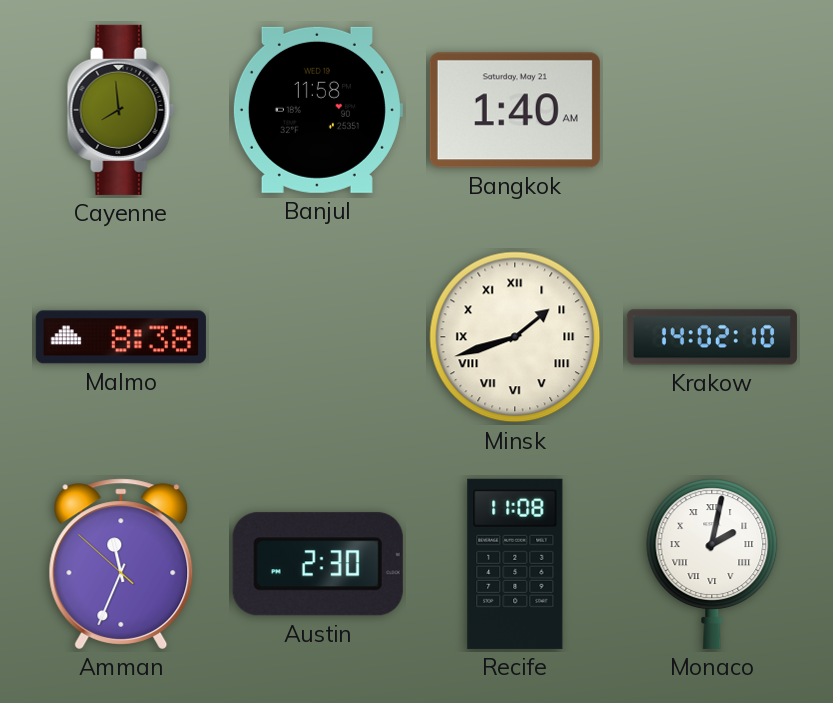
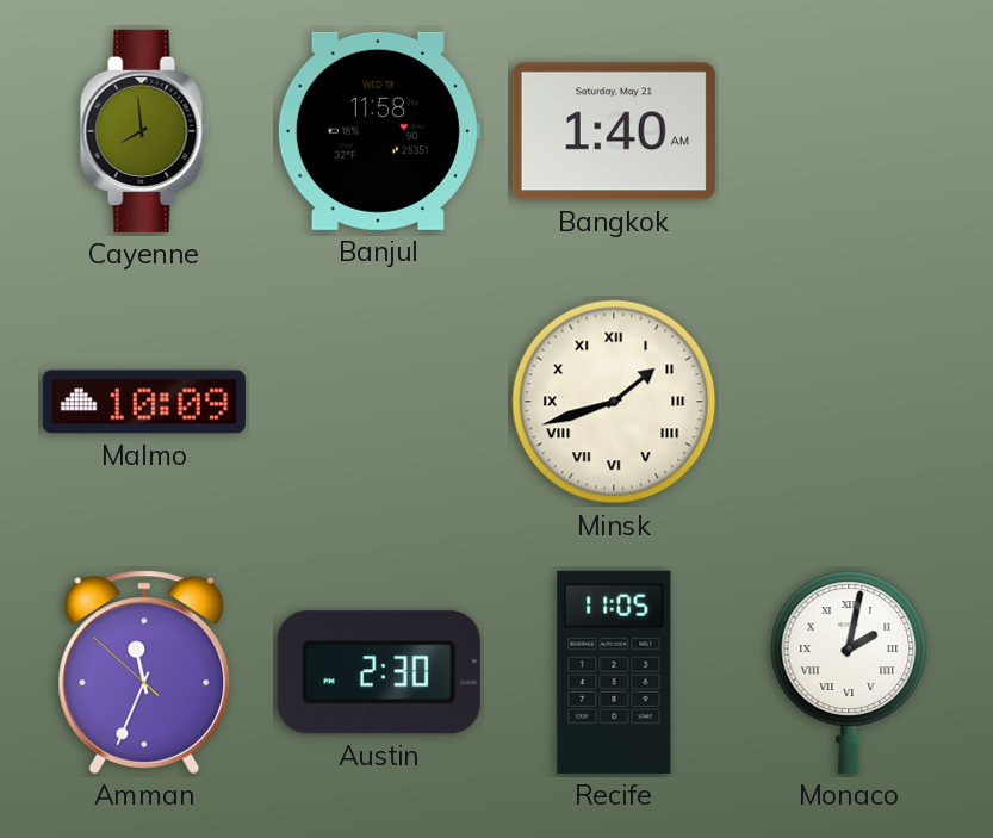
Malmo: 8:38 -> 10:09 (144, 402)
Krakow: 14:02 -> none (712, 337)
Recife: 11:08 -> 11:05 (614, 672)
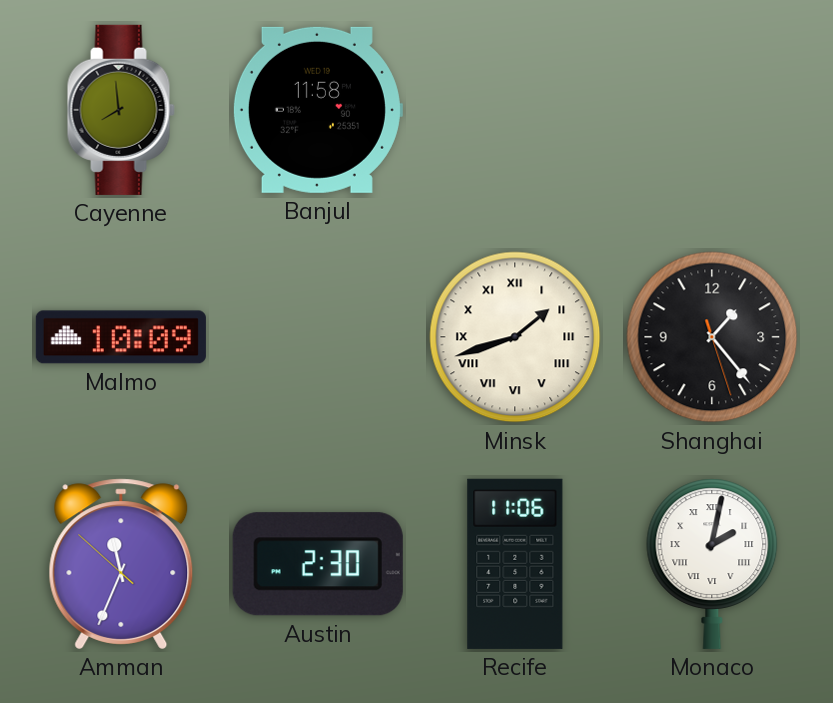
Bangkok: 1:40 -> none (614, 131)
Shanghai: none -> 1:23 (712, 337)
Recife: 11:05 -> 11:06 (515, 564)
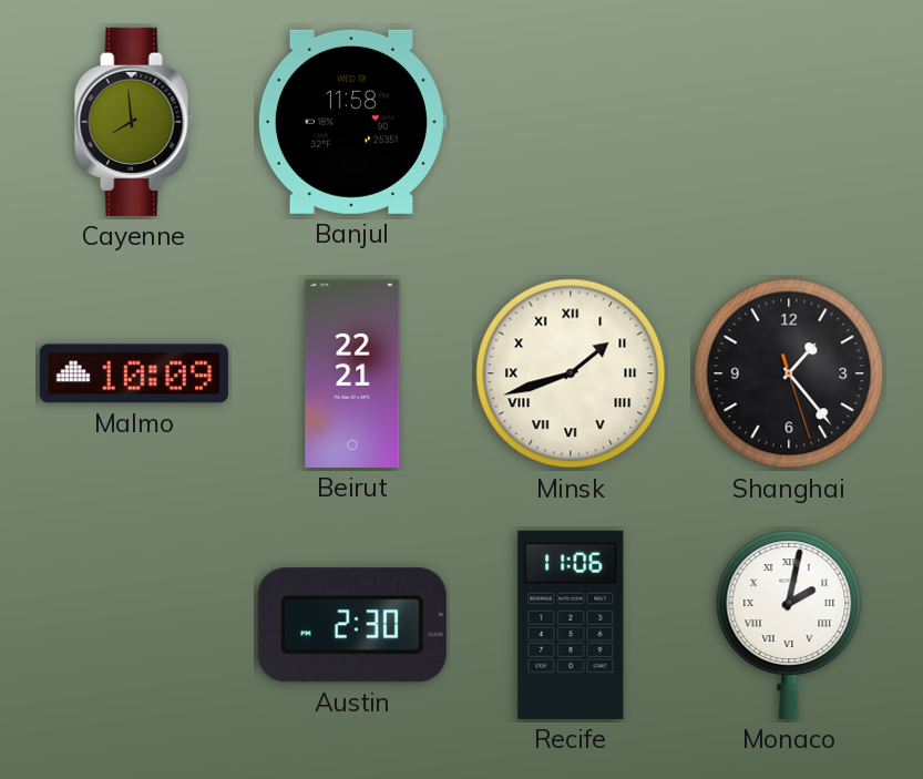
Beirut: none -> 22:21 (352, 373)
Amman: 11:33 -> none (121, 564)
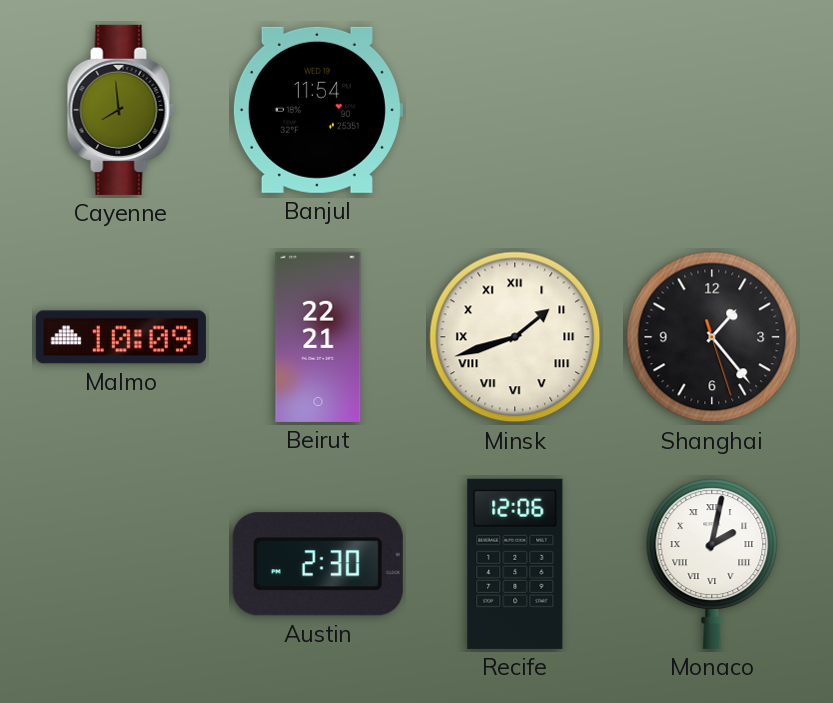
Banjul: 11:58 -> 11:54 (317, 110)
Recife: 11:06 -> 12:06 (515, 564)
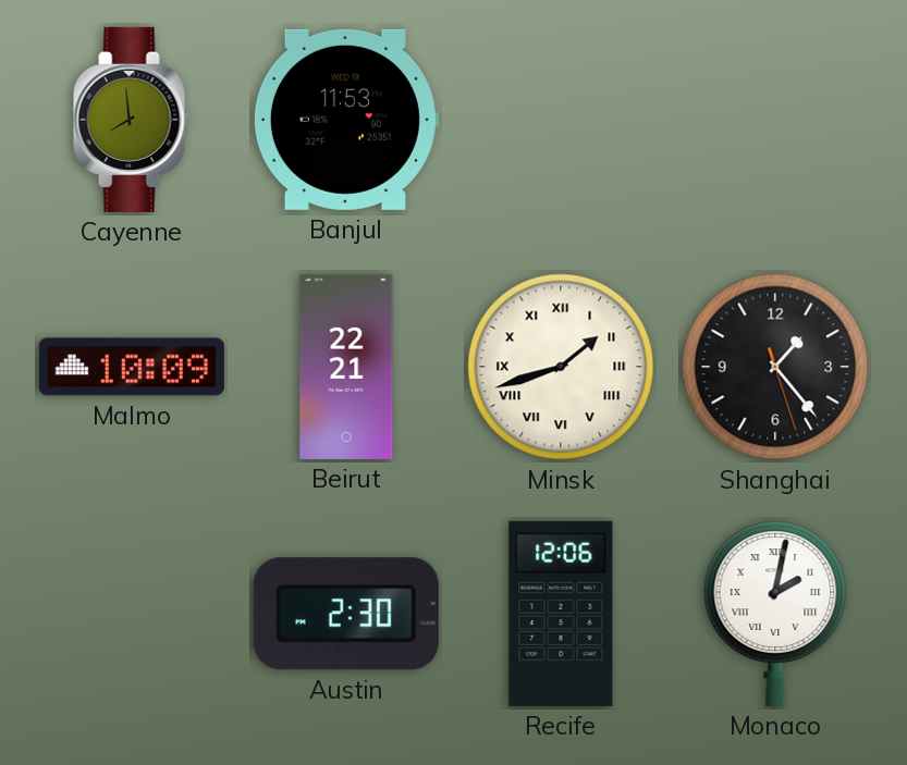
Banjul: 11:54 -> 11:53 (345, 120)
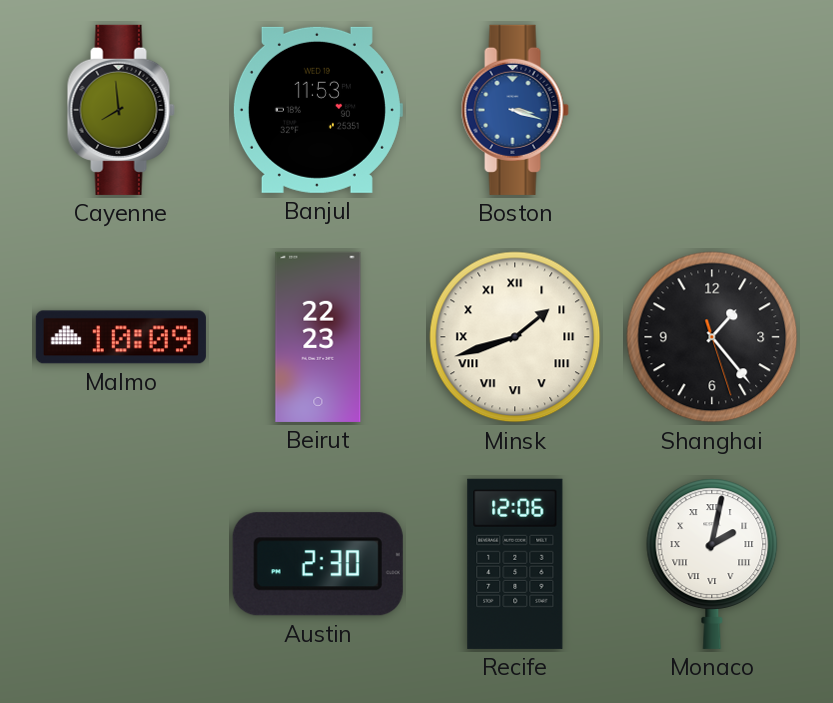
Boston: none -> 3:18 (515, 110)
Beirut: 22:21 -> 22:23 (318, 337)
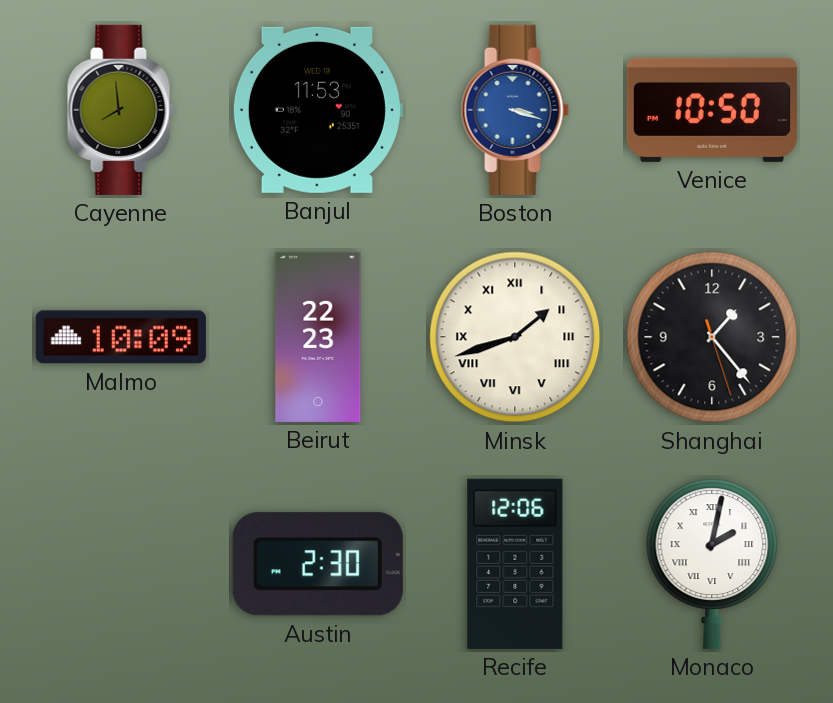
Venice: none -> 10:50 (712, 110)
